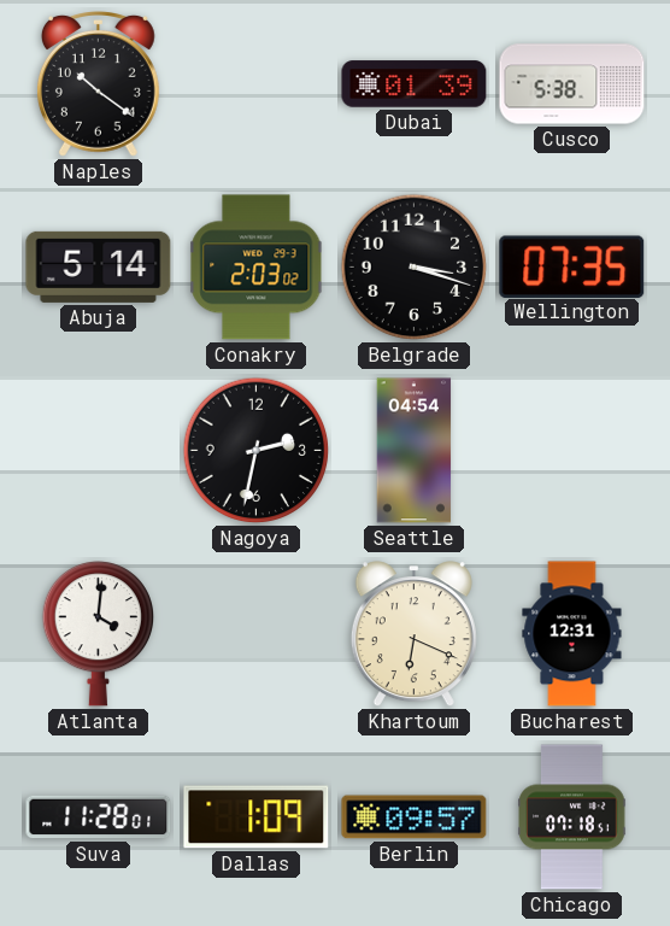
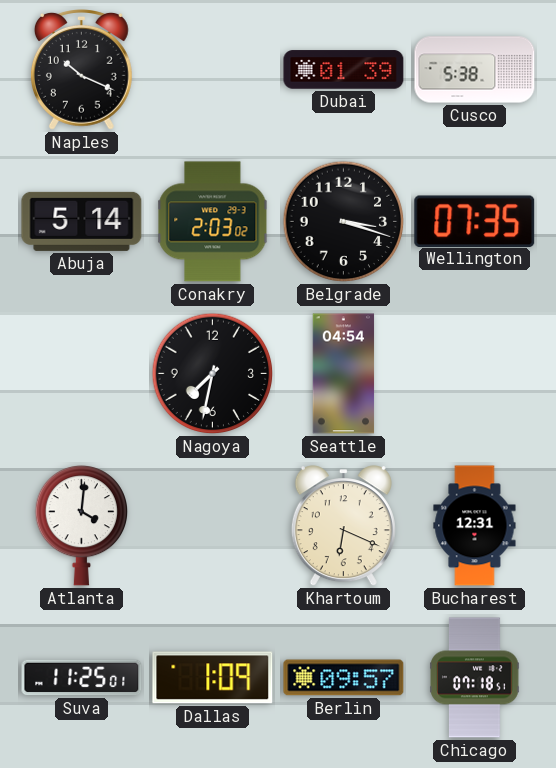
Naples: 10:21 -> 10:19 (81, 70)
Nagoya: 2:32 -> 7:32 (213, 374)
Suva: 11:28 -> 11:25 (82, 678)
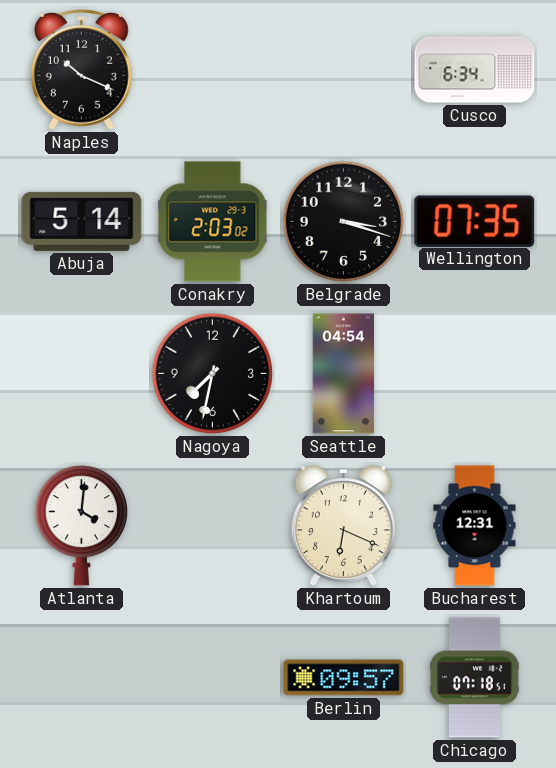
Dubai: 01:39 -> none (344, 70)
Cusco: 5:38 -> 6:34 (475, 70)
Suva: 11:25 -> none (82, 678)
Dallas: 1:09 -> none (213, 678)
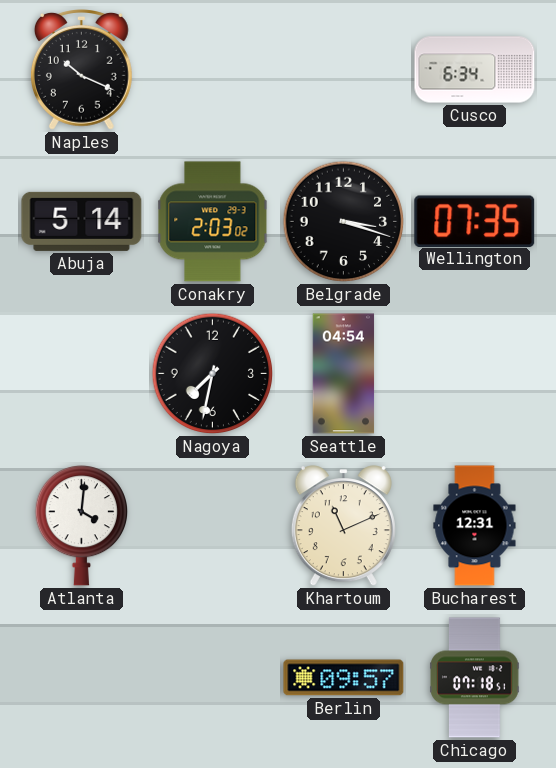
Khartoum: 6:19 -> 11:11 (343, 526)
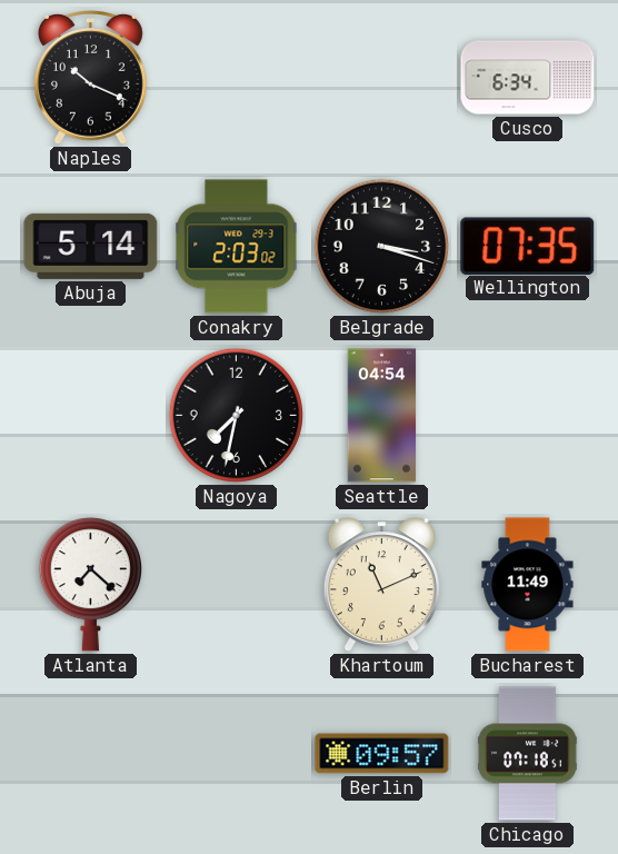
Atlanta: 4:01 -> 7:22 (90, 585)
Bucharest: 12:31 -> 11:49 (528, 585)
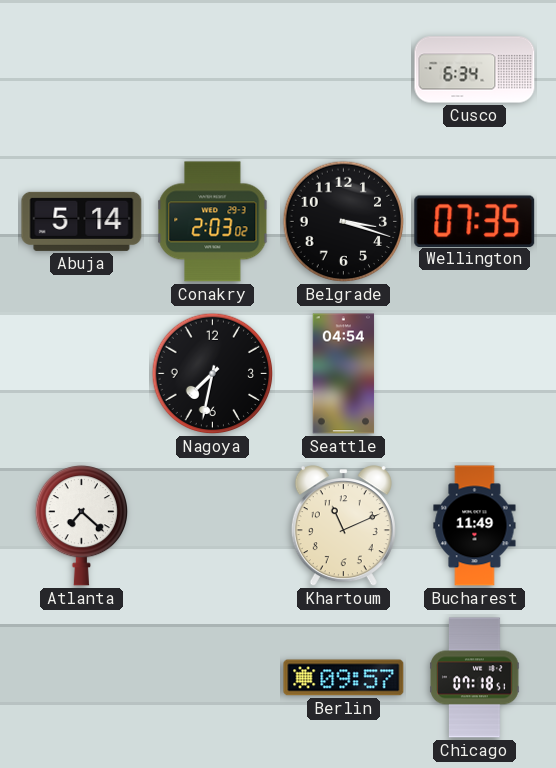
Naples: 10:19 -> none (90, 78)
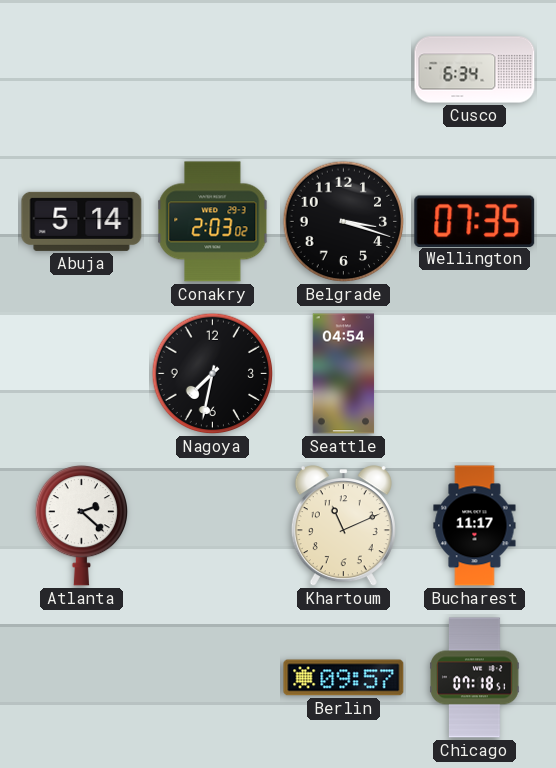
Atlanta: 7:22 -> 2:22 (81, 526)
Bucharest: 11:49 -> 11:17 (475, 526)
